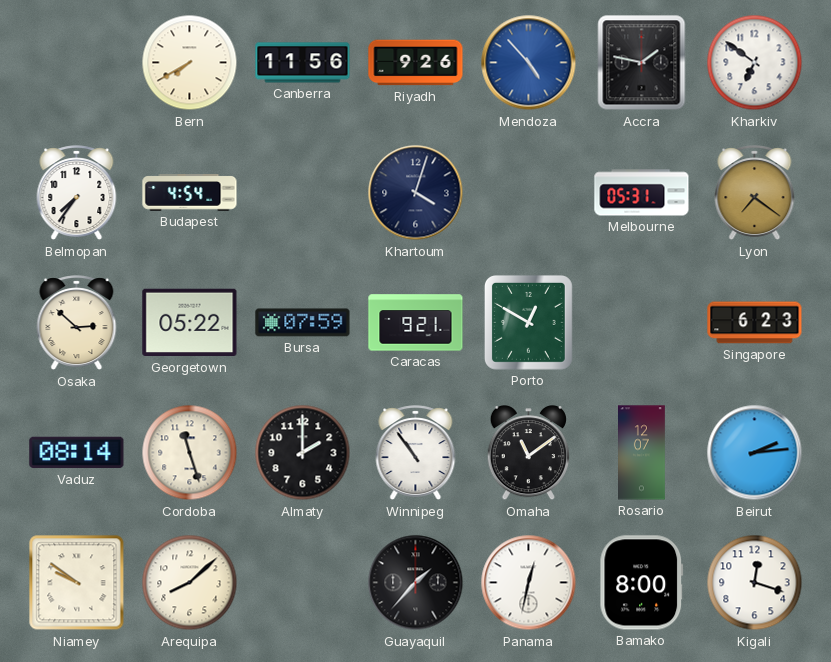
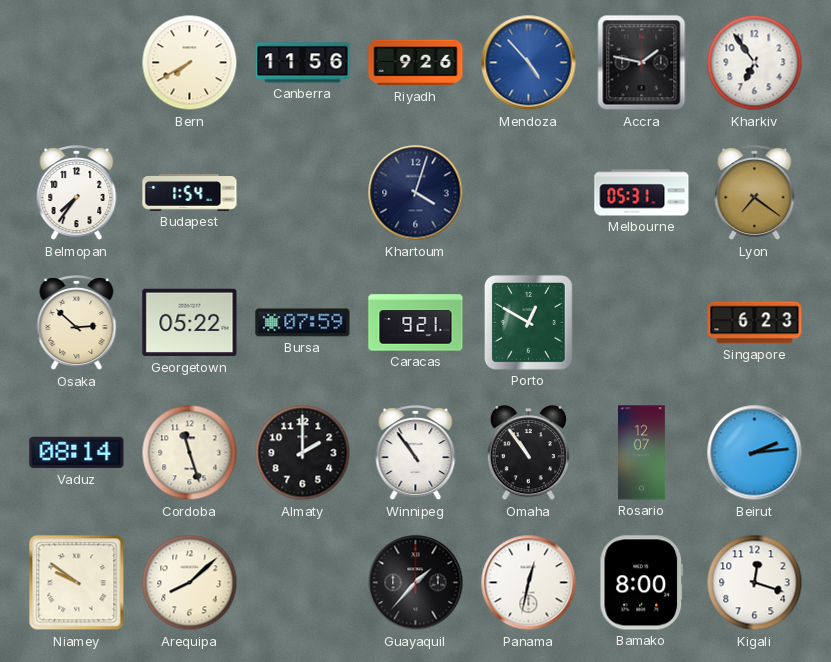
Kharkiv: 6:51 -> 6:54 (755, 63)
Budapest: 4:54 -> 1:54 (190, 193)
Omaha: 11:09 -> 10:54 (528, 453)
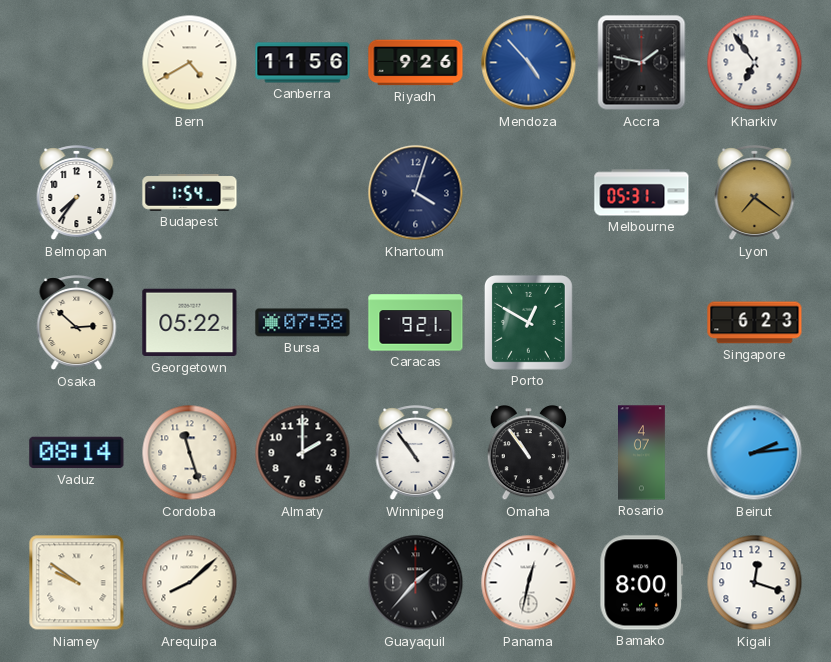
Bern: 7:40 -> 4:40 (190, 63)
Bursa: 07:59 -> 07:58 (303, 323)
Rosario: 12:07 -> 4:07 (642, 453)
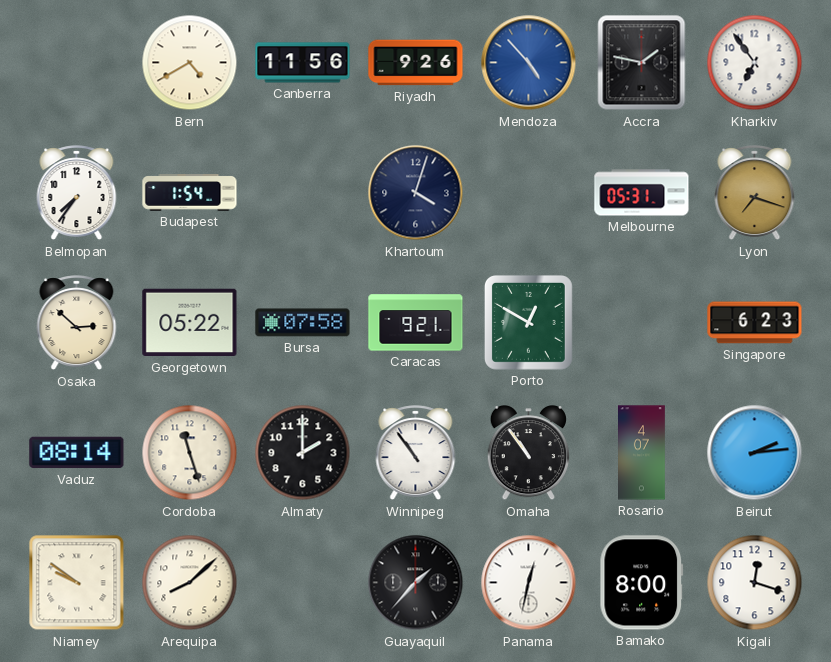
Lyon: 7:21 -> 7:18 (755, 193)
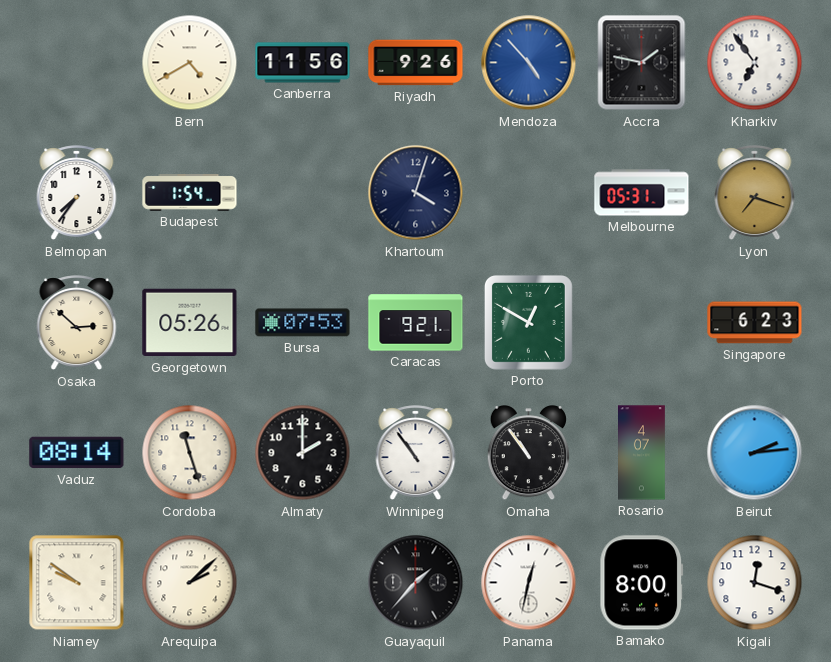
Georgetown: 05:22 -> 05:26 (190, 323)
Bursa: 07:58 -> 07:53 (303, 323)
Arequipa: 8:08 -> 2:08 (190, 583)
